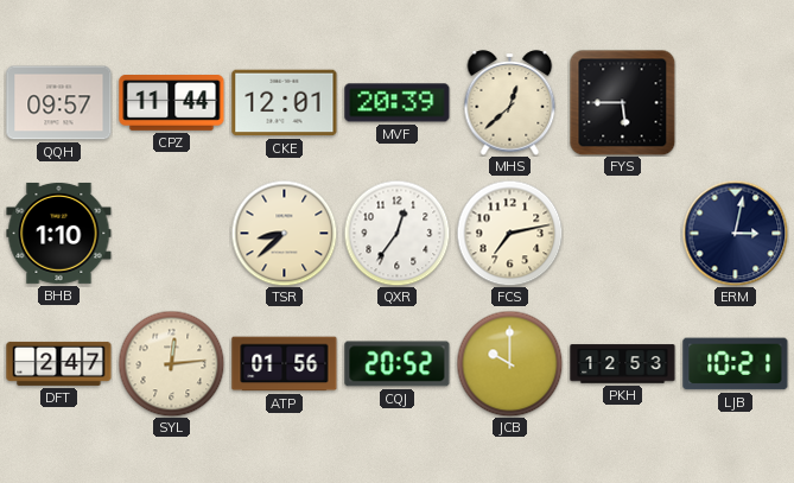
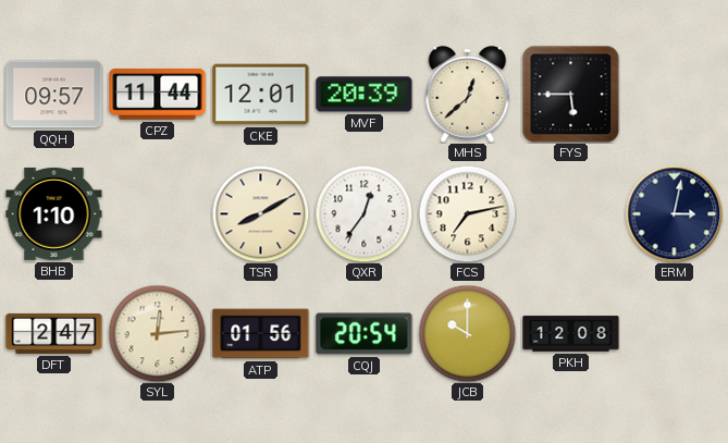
TSR: 8:38 -> 8:10 (260, 213)
CQJ: 20:52 -> 20:54 (365, 334)
PKH: 12:53 -> 12:08 (571, 334)
LJB: 10:21 -> none (736, 364)
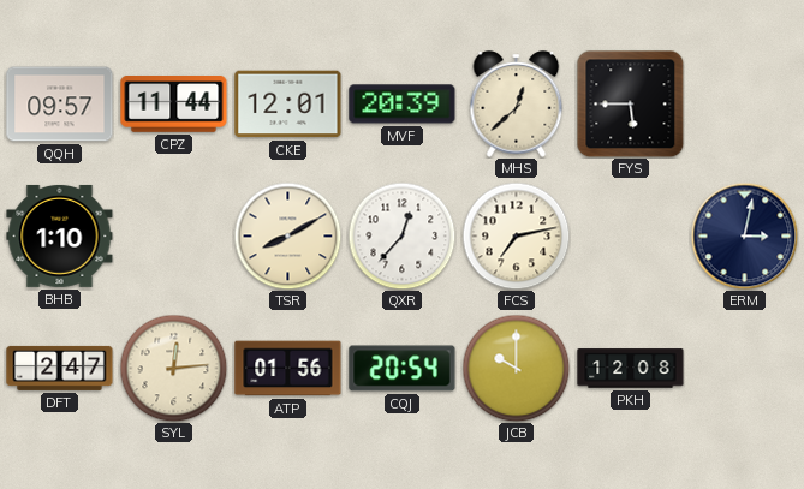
QXR: 12:36 -> 12:37 (401, 235)
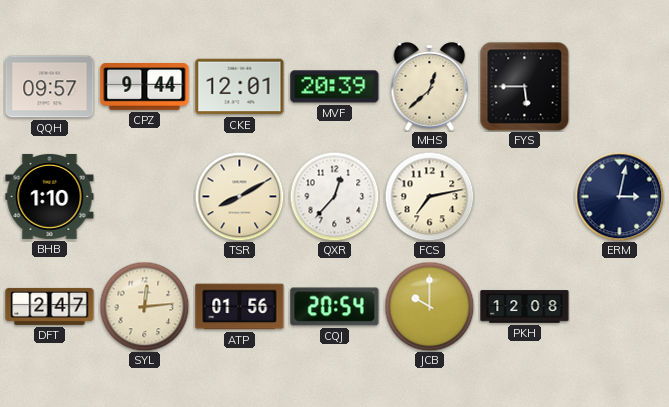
CPZ: 11:44 -> 9:44 (145, 87)
